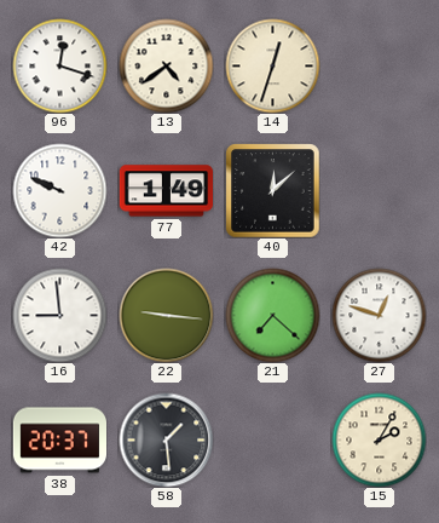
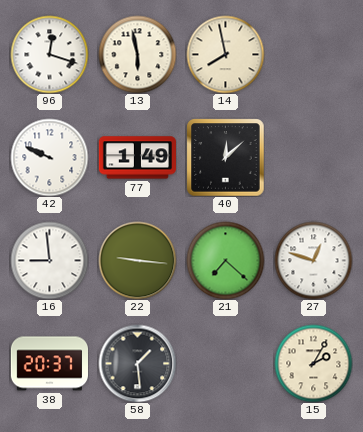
13: 4:39 -> 5:58 (137, 54)
14: 12:33 -> 7:58 (225, 54)
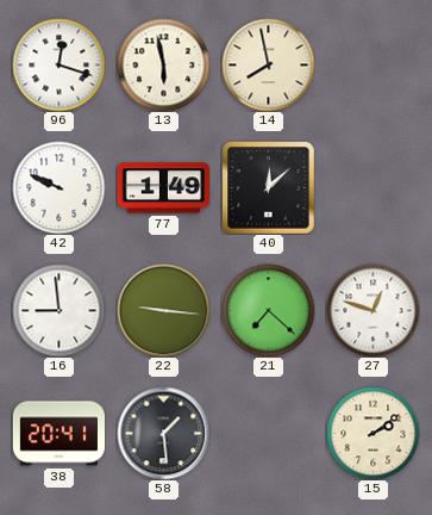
38: 20:37 -> 20:41 (58, 434)
15: 2:05 -> 2:09 (372, 433)
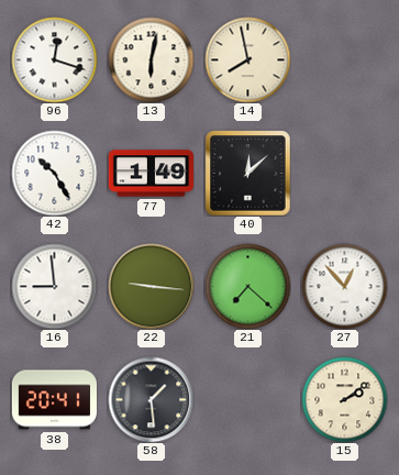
13: 5:58 -> 6:02 (151, 59)
42: 9:49 -> 10:25 (54, 173)
27: 12:48 -> 12:53 (344, 286)
